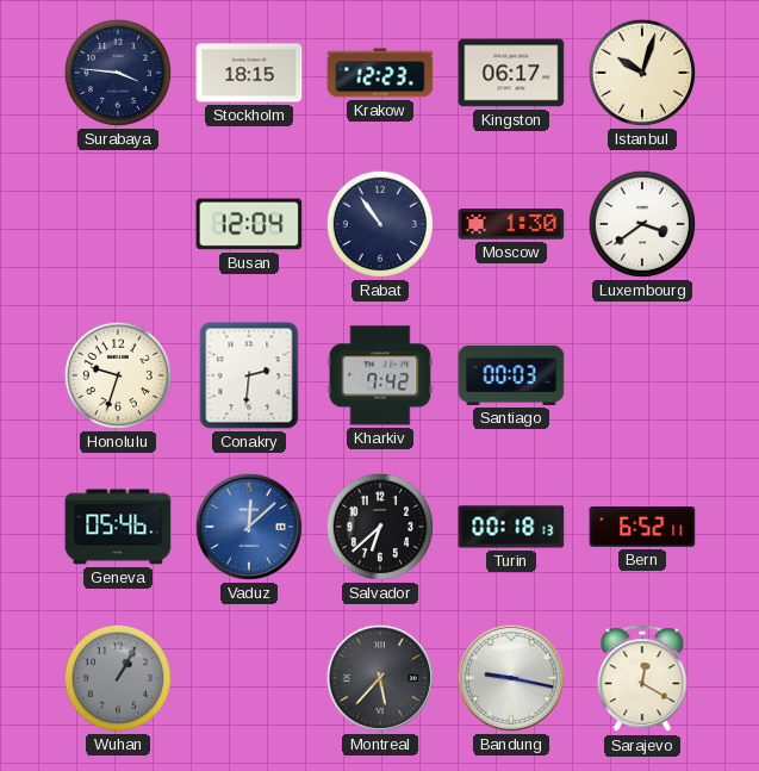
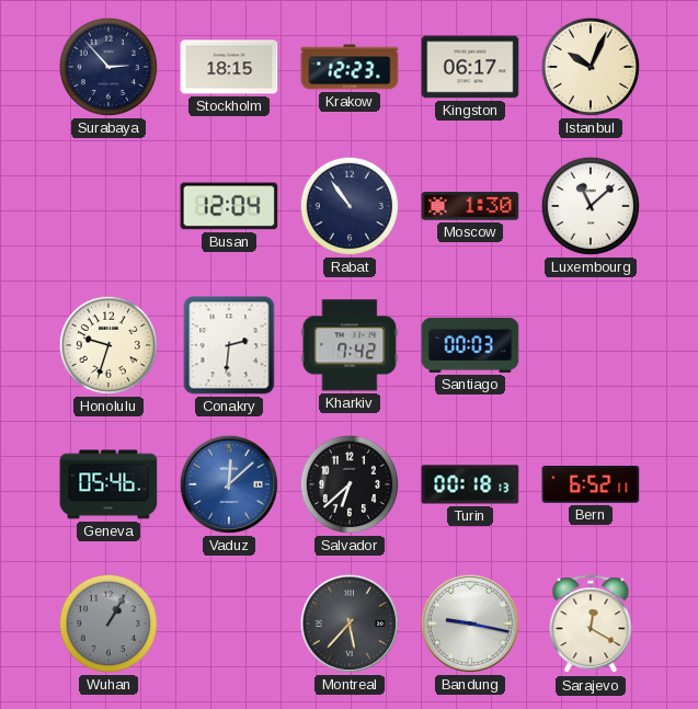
Surabaya: 3:46 -> 2:53 (108, 67)
Istanbul: 10:03 -> 10:04 (591, 67)
Luxembourg: 3:39 -> 11:08 (591, 206)
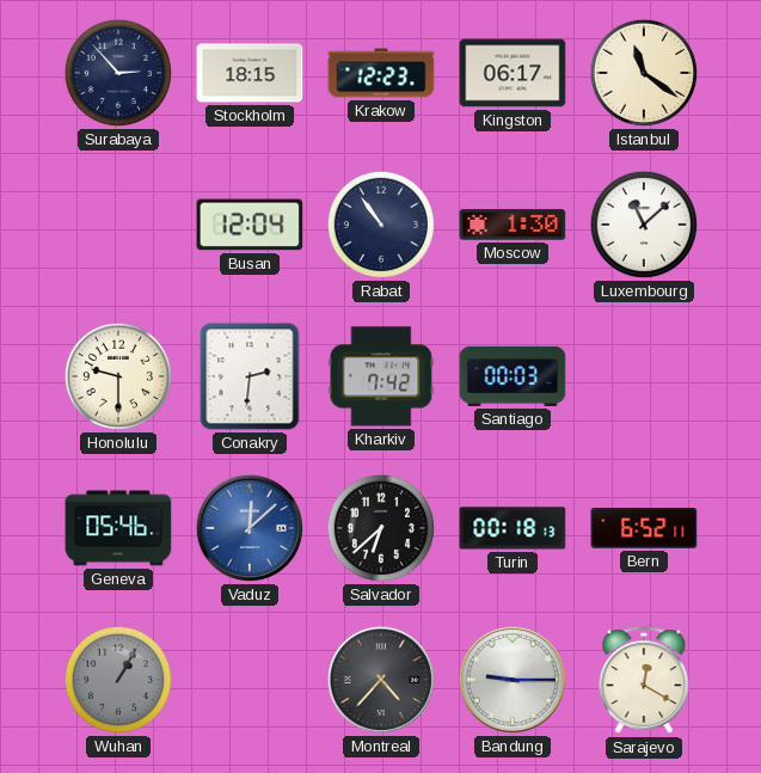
Istanbul: 10:04 -> 11:21 (644, 73)
Honolulu: 9:33 -> 9:30 (118, 376)
Montreal: 5:37 -> 4:37 (381, 680)
Bandung: 9:17 -> 9:15 (513, 680)
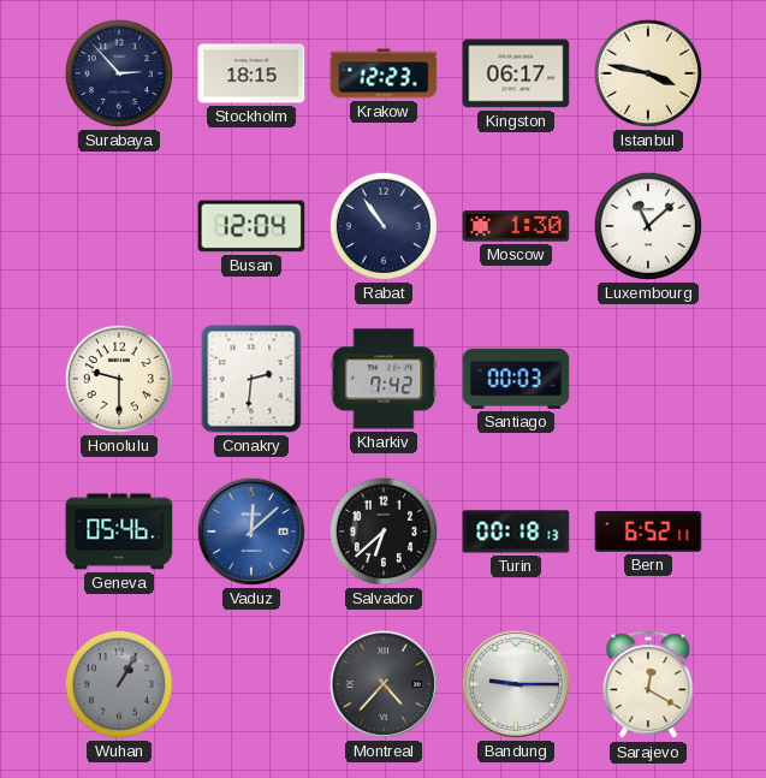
Istanbul: 11:21 -> 3:47 (648, 73)
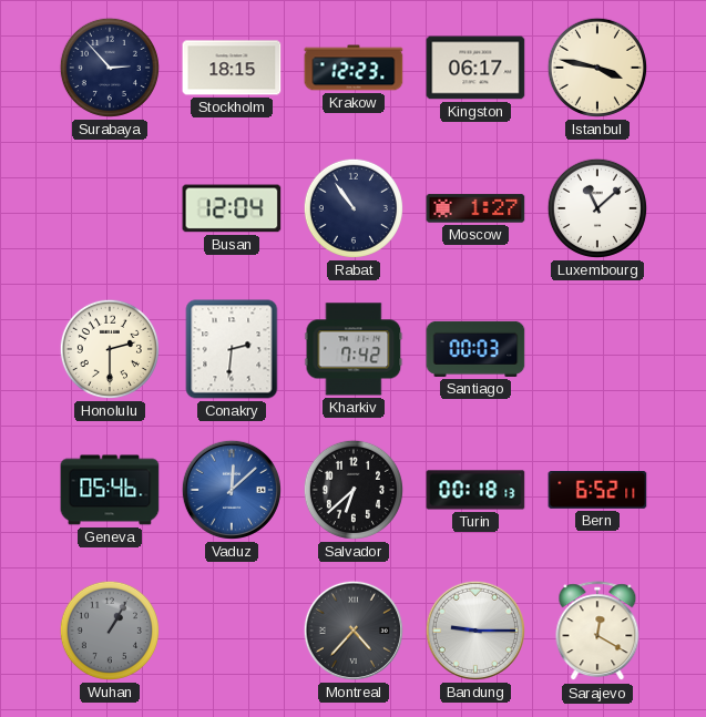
Moscow: 1:30 -> 1:27 (475, 208)
Honolulu: 9:30 -> 2:30 (110, 349)
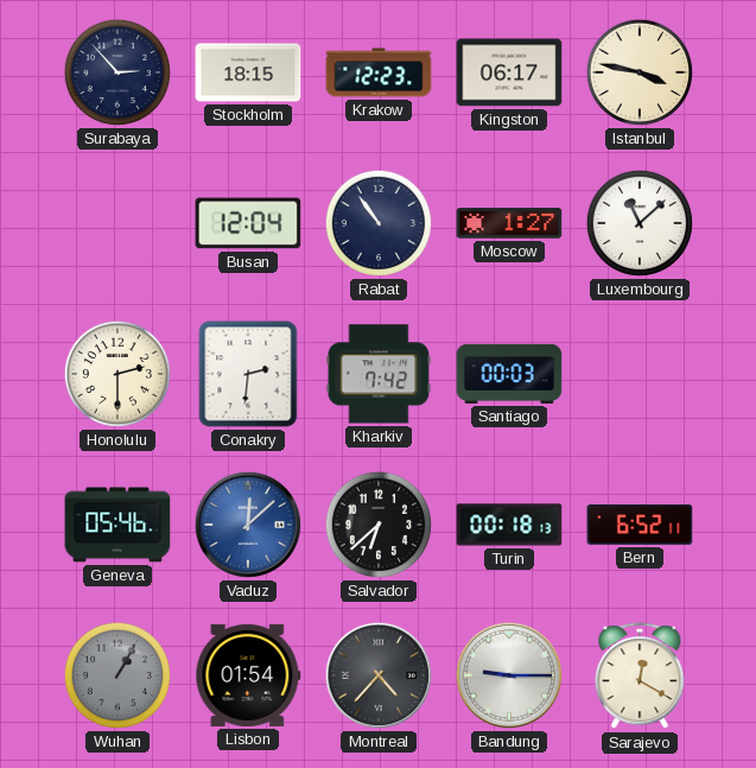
Lisbon: none -> 01:54 (248, 675)
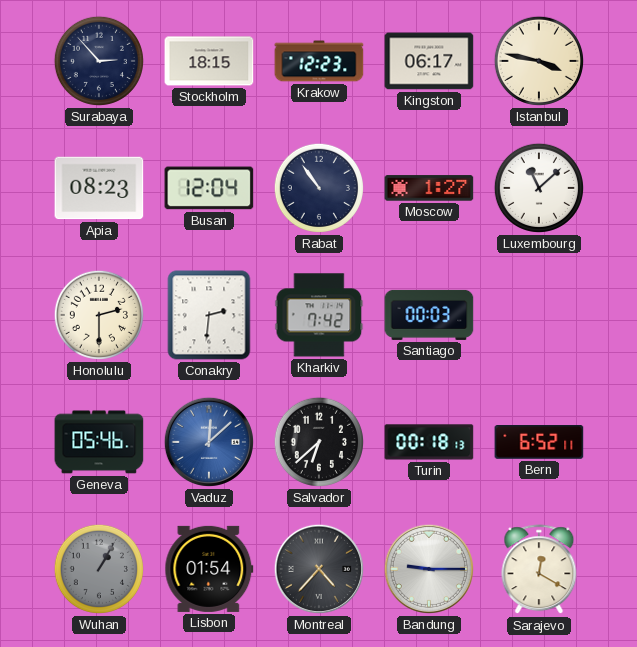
Apia: none -> 08:23 (99, 188)
